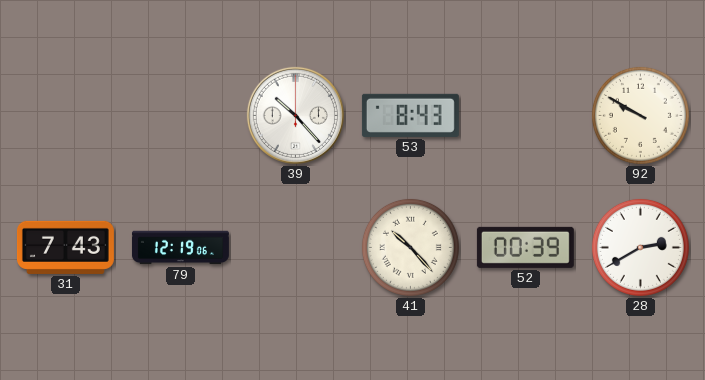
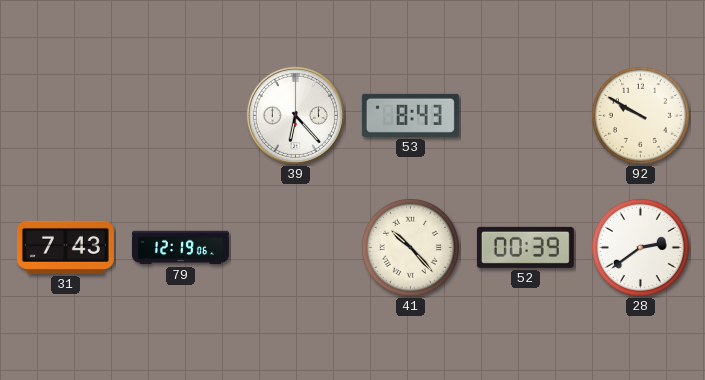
39: 10:23 -> 6:23 (295, 115)
28: 2:40 -> 2:39 (640, 247)
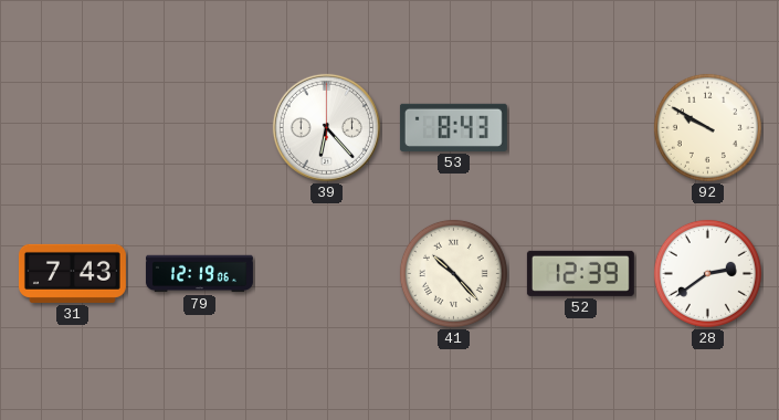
52: 00:39 -> 12:39 (580, 273)
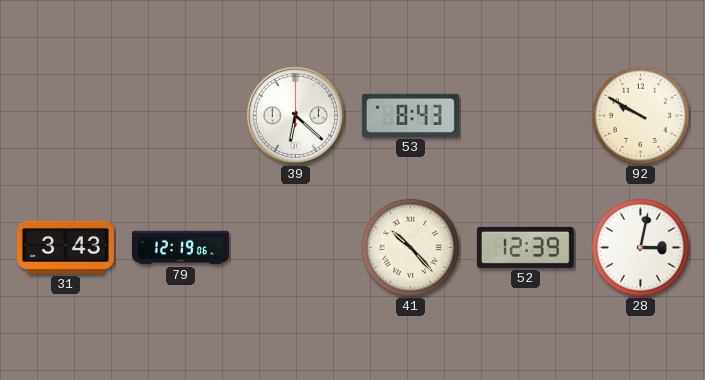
39: 6:23 -> 6:22 (295, 115)
31: 7:43 -> 3:43 (65, 247)
28: 2:39 -> 3:02 (640, 247)
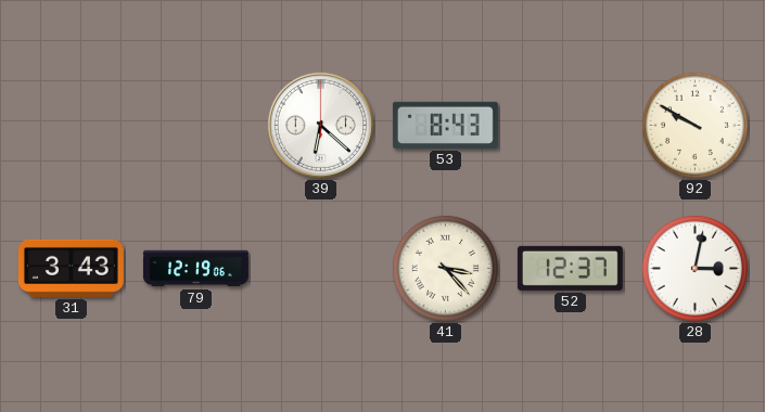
41: 10:23 -> 3:23 (445, 268)
52: 12:39 -> 12:37 (570, 268)
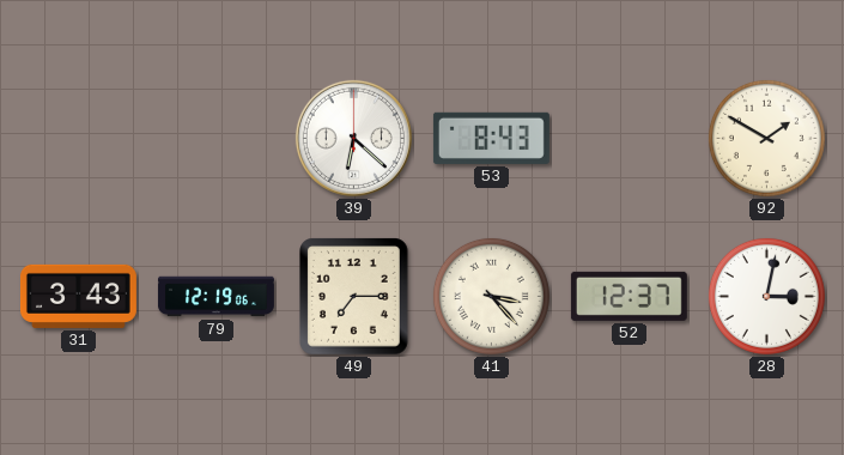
92: 9:50 -> 1:50 (766, 138)
49: none -> 7:15 (354, 297)
